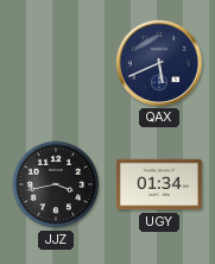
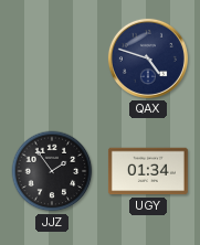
QAX: 5:41 -> 4:48 (148, 58)
JJZ: 3:43 -> 1:54 (52, 171)
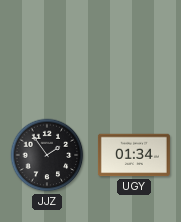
QAX: 4:48 -> none (148, 58)
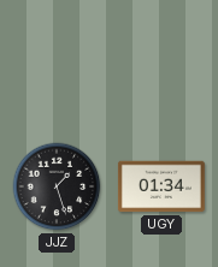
JJZ: 1:54 -> 1:27 (57, 186)
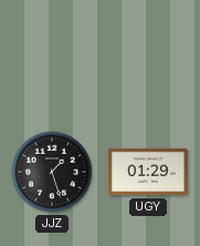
UGY: 01:34 -> 01:29 (148, 172)
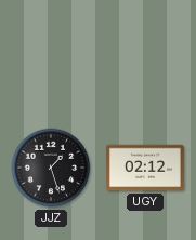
UGY: 01:29 -> 02:12 (145, 168)
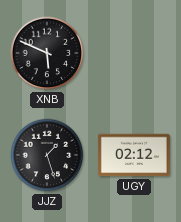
XNB: none -> 5:49 (47, 53)
